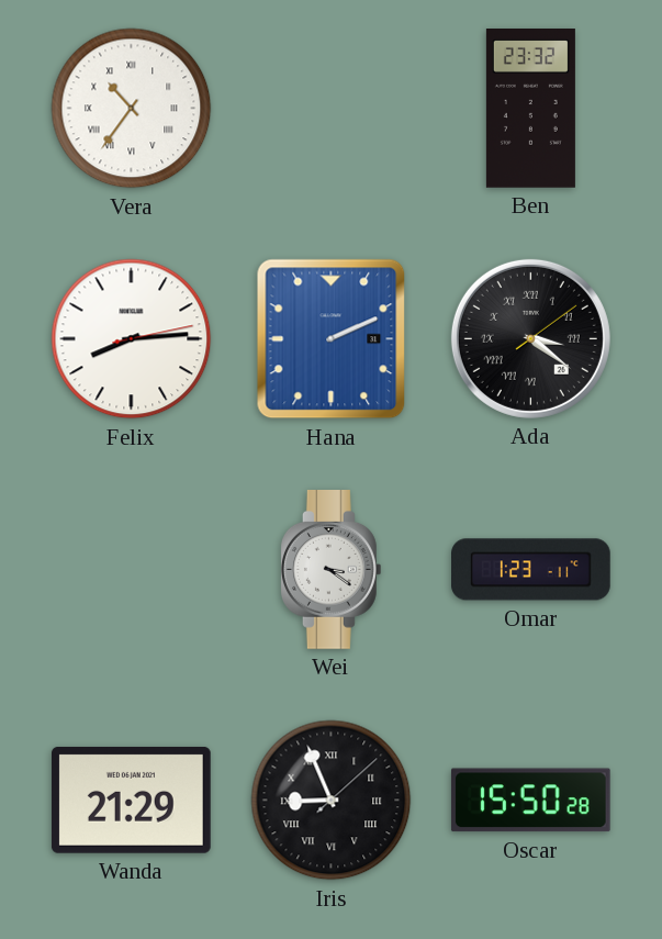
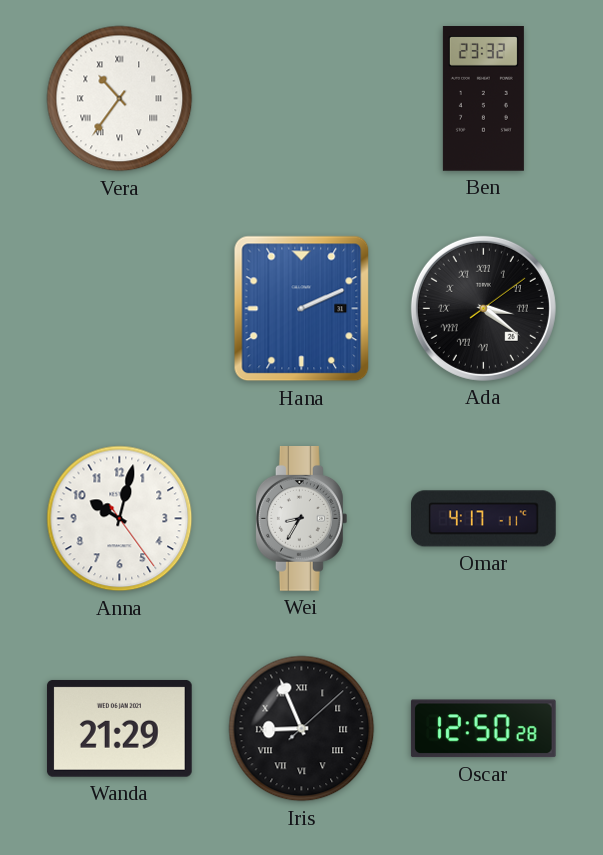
Felix: 8:14 -> none (132, 339)
Anna: none -> 10:02 (120, 519)
Wei: 3:21 -> 8:35 (301, 519)
Omar: 1:23 -> 4:17 (484, 519)
Oscar: 15:50 -> 12:50 (483, 729)
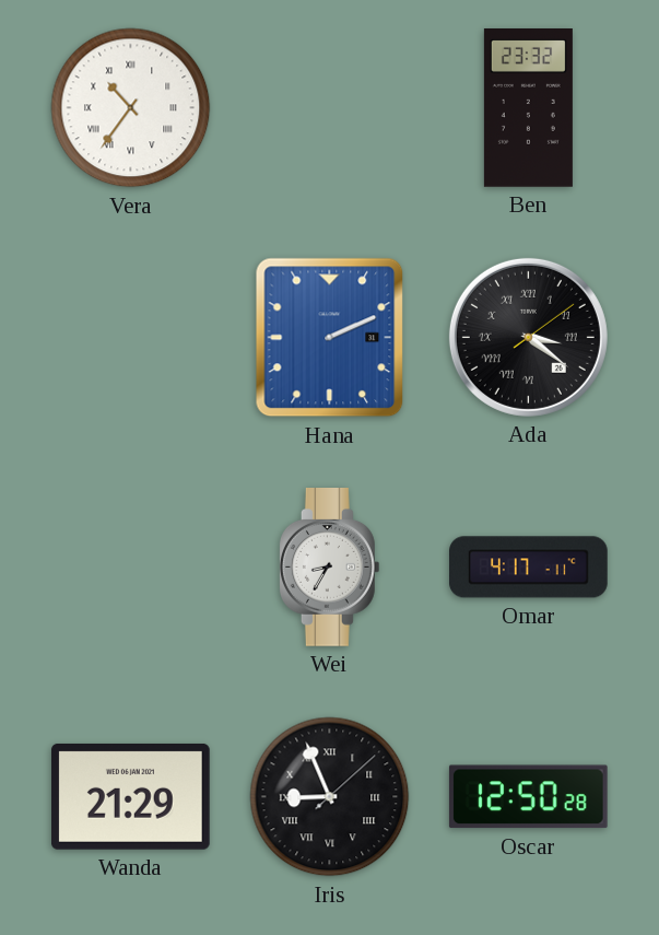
Anna: 10:02 -> none (120, 519)
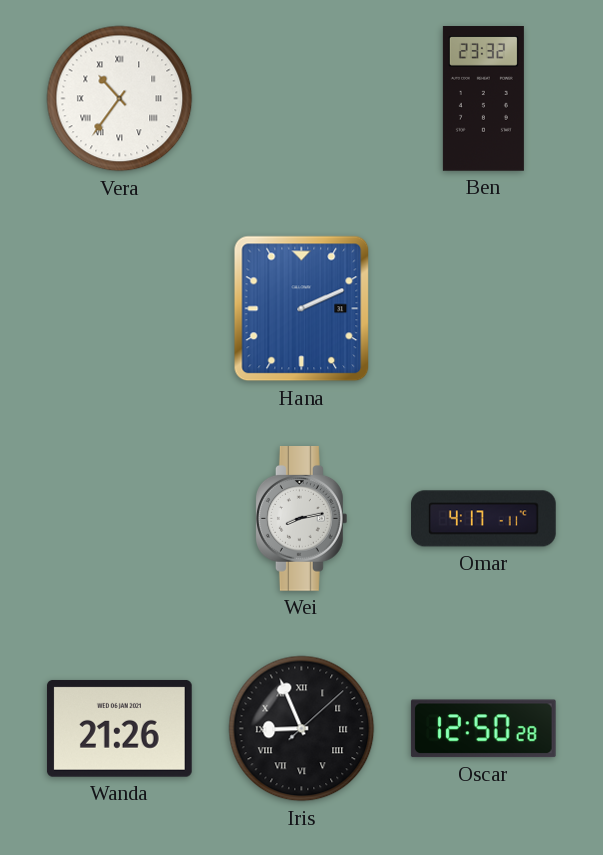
Ada: 3:21 -> none (528, 337)
Wei: 8:35 -> 8:13 (301, 519)
Wanda: 21:29 -> 21:26 (119, 728)
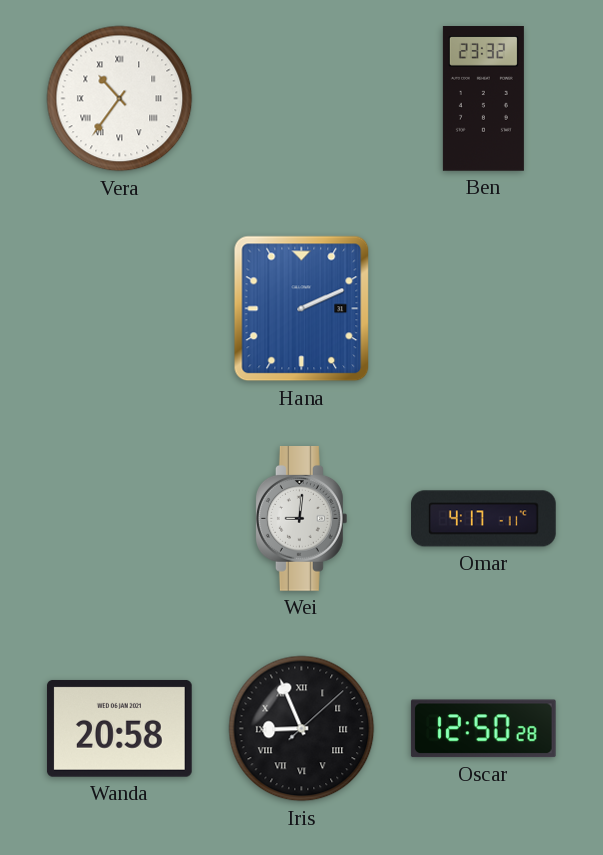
Wei: 8:13 -> 9:01 (301, 519)
Wanda: 21:26 -> 20:58 (119, 728)
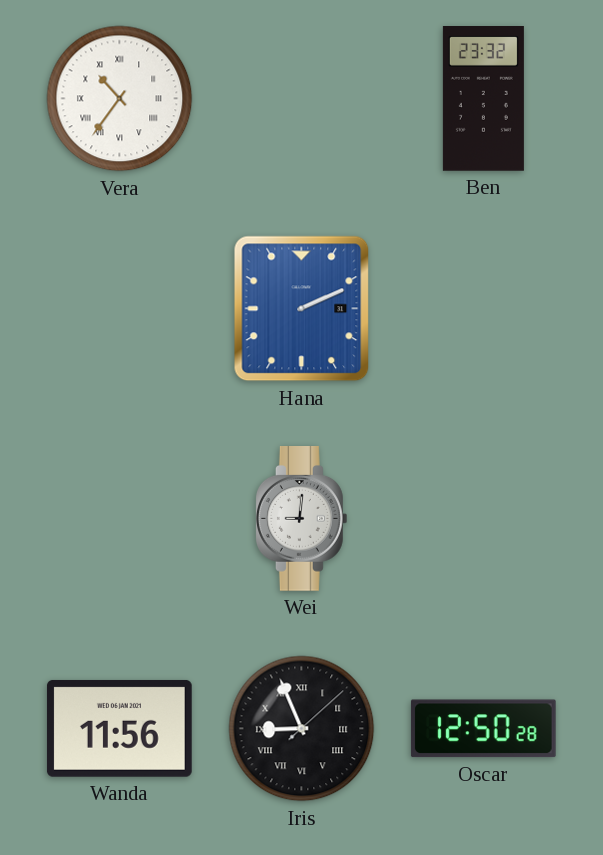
Omar: 4:17 -> none (484, 519)
Wanda: 20:58 -> 11:56 (119, 728)
